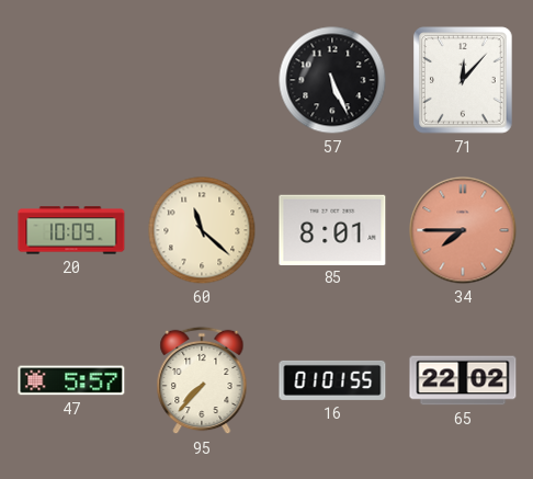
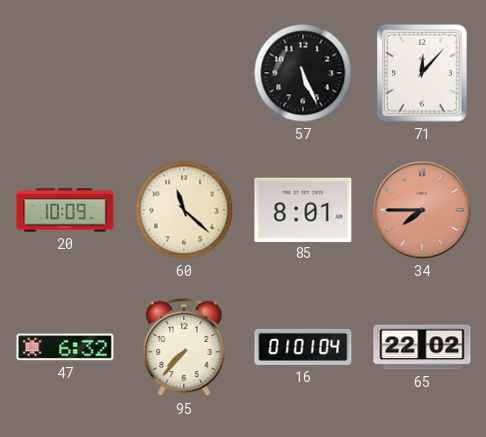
47: 5:57 -> 6:32 (65, 347)
16: 01:01:55 -> 01:01:04 (303, 347)
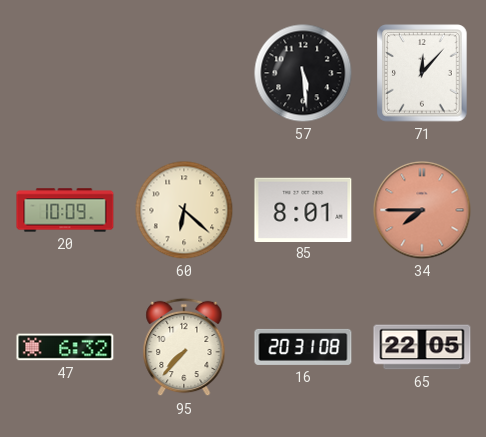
57: 5:26 -> 5:29 (303, 73)
60: 11:22 -> 6:22 (184, 210)
16: 01:01 -> 20:31 (303, 347)
65: 22:02 -> 22:05 (422, 347)
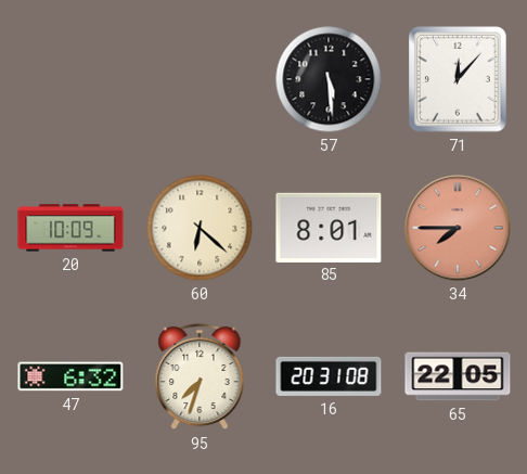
95: 7:37 -> 7:33 (200, 376)
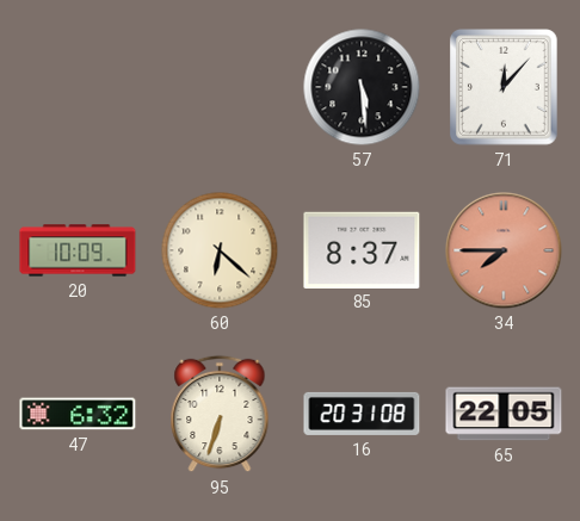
85: 8:01 -> 8:37 (362, 249)
95: 7:33 -> 6:33 (220, 414)
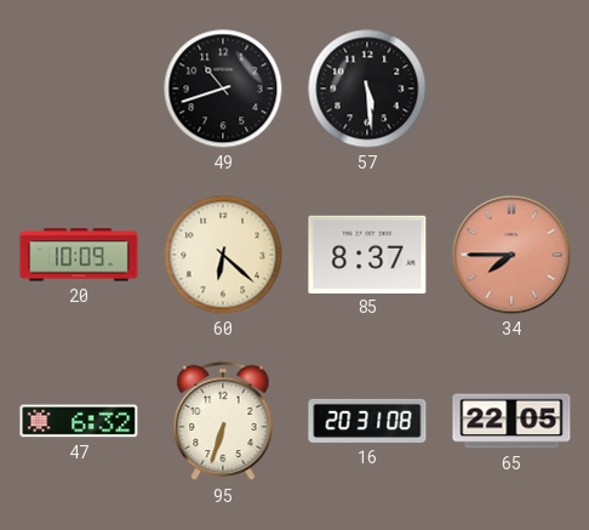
49: none -> 10:42 (223, 89)
71: 12:07 -> none (504, 87)
